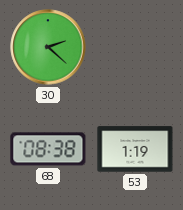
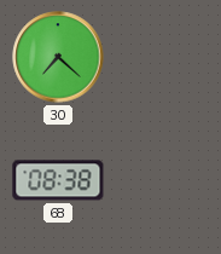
30: 2:22 -> 7:22 (58, 57)
53: 1:19 -> none (135, 149)
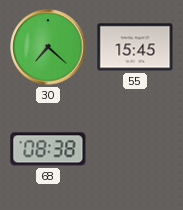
55: none -> 15:45 (135, 47)
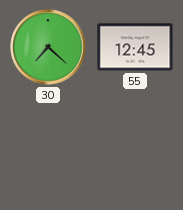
55: 15:45 -> 12:45 (135, 47)
68: 08:38 -> none (48, 149)
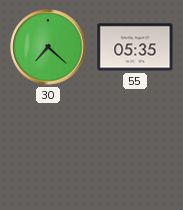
55: 12:45 -> 05:35 (135, 47)
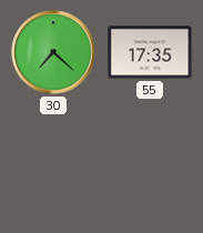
55: 05:35 -> 17:35 (150, 52)
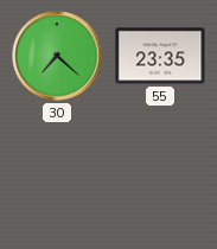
55: 17:35 -> 23:35 (160, 56)
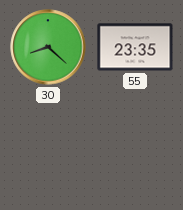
30: 7:22 -> 8:22 (48, 47)
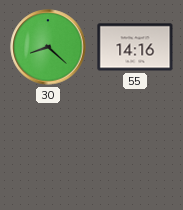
55: 23:35 -> 14:16 (135, 47)
